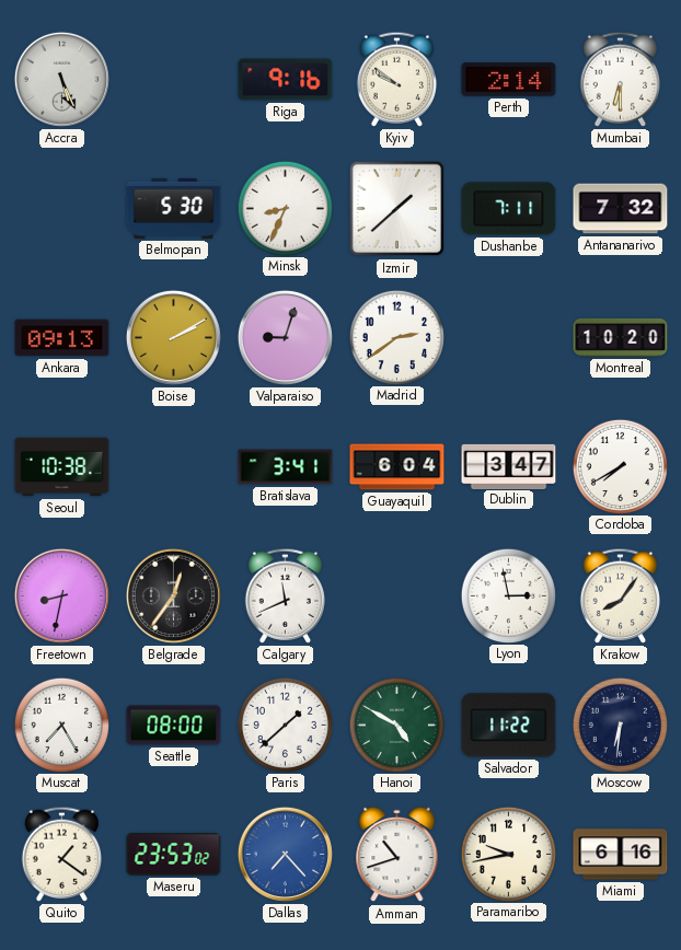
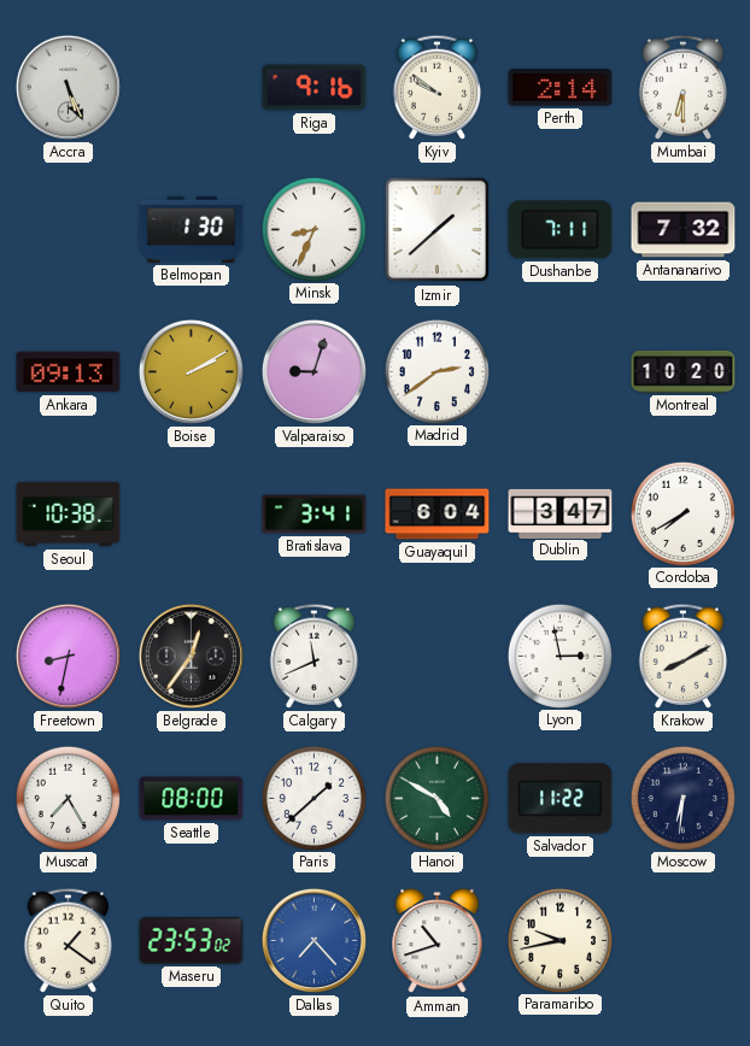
Belmopan: 5:30 -> 1:30 (192, 229)
Krakow: 8:06 -> 8:10 (682, 656)
Miami: 6:16 -> none (621, 855)
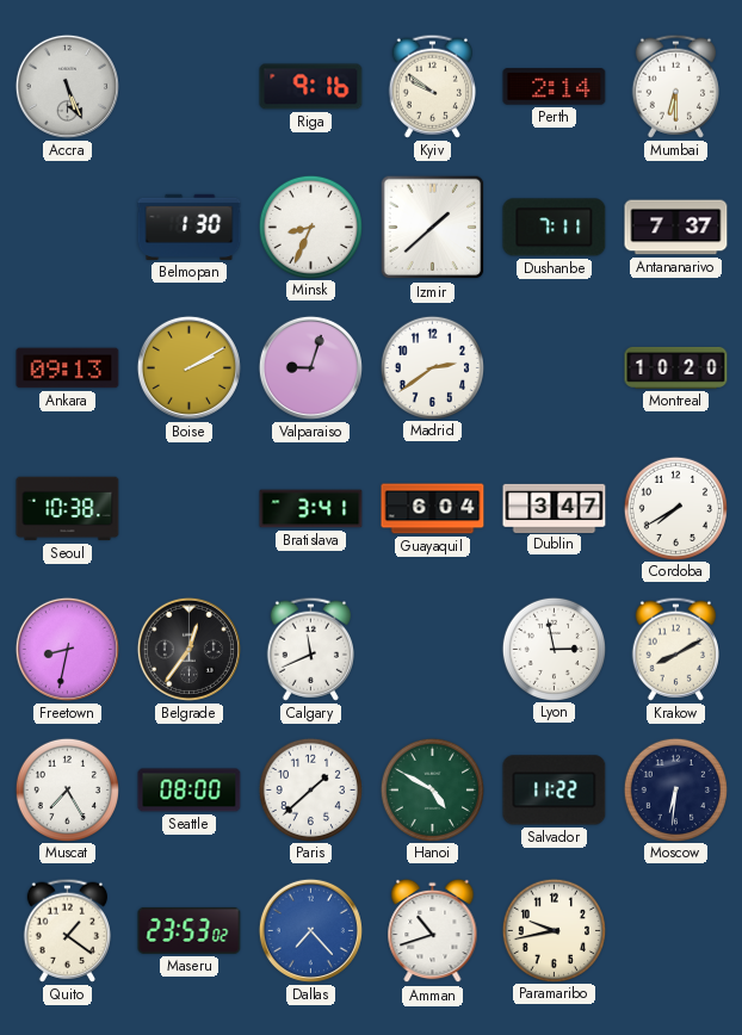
Antananarivo: 7:32 -> 7:37 (676, 228)
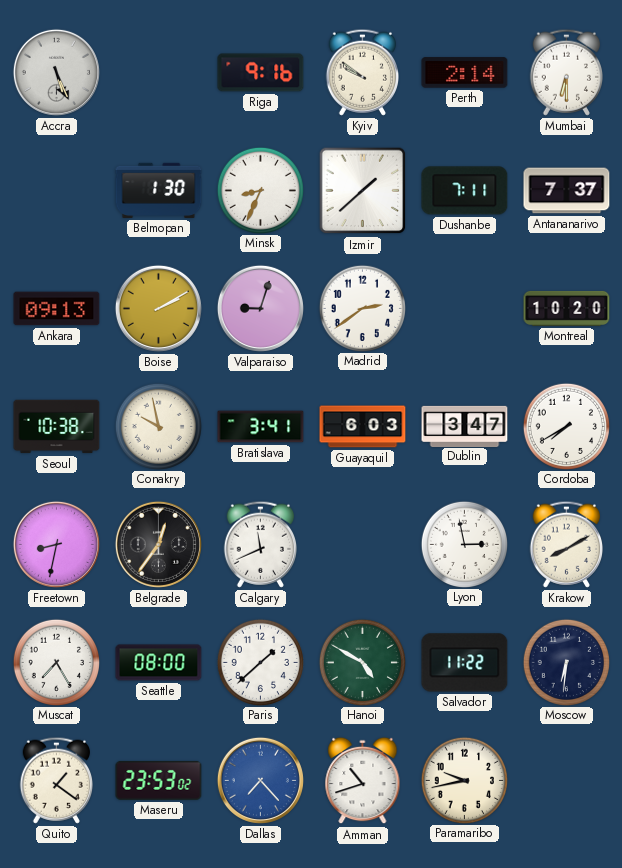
Conakry: none -> 9:58 (158, 426)
Guayaquil: 6:04 -> 6:03 (363, 427)
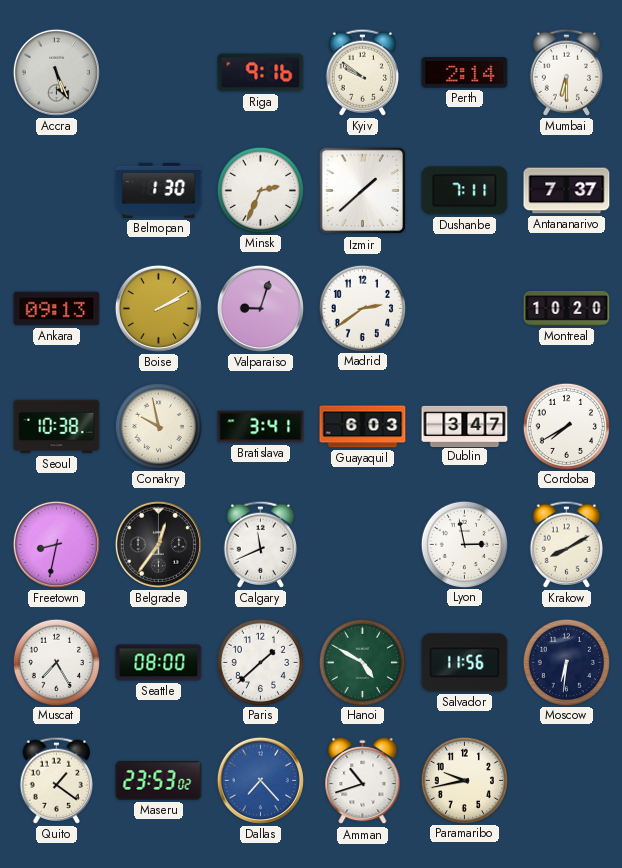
Minsk: 8:34 -> 2:34 (260, 190)
Salvador: 11:22 -> 11:56 (465, 663)
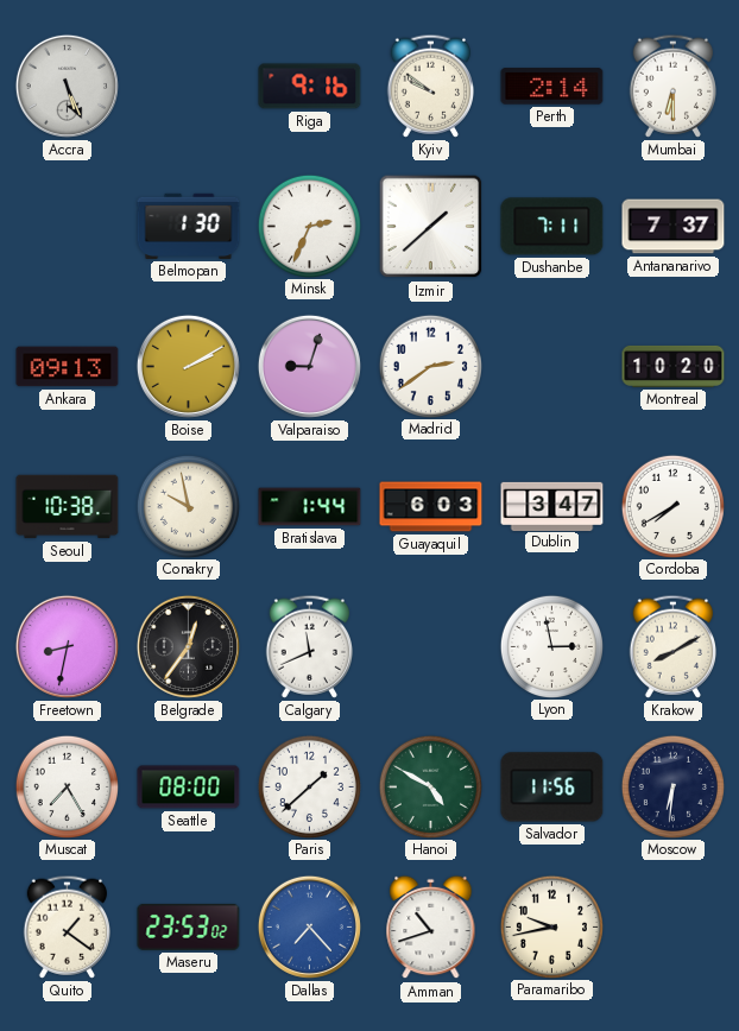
Bratislava: 3:41 -> 1:44 (310, 507)
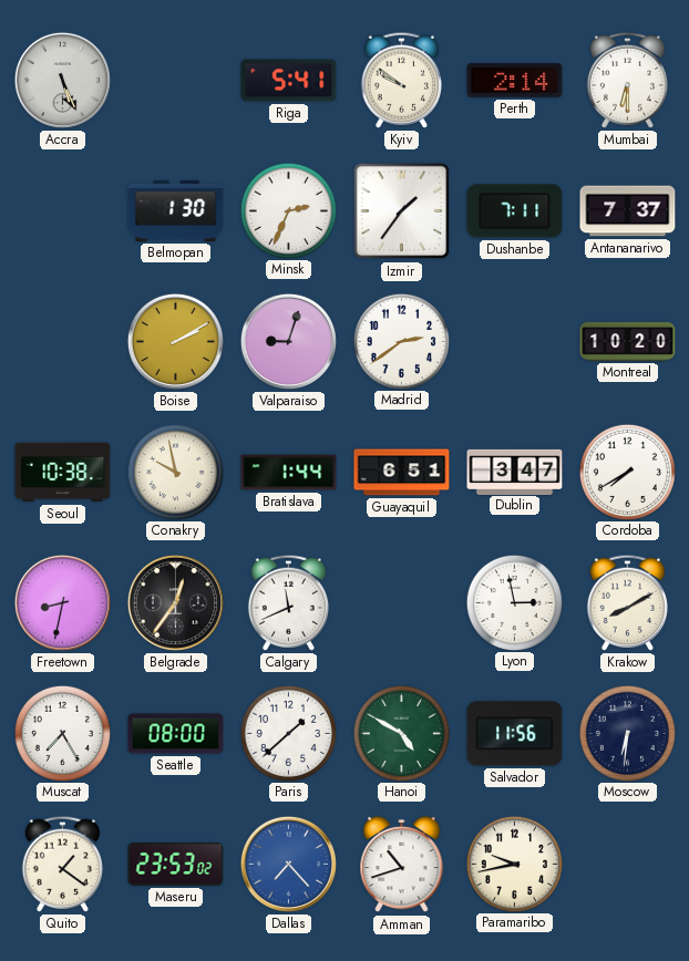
Riga: 9:16 -> 5:41 (289, 81)
Izmir: 1:38 -> 1:36 (402, 211)
Ankara: 09:13 -> none (68, 367)
Guayaquil: 6:03 -> 6:51 (402, 473)
